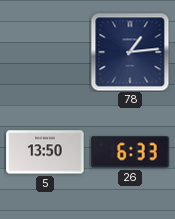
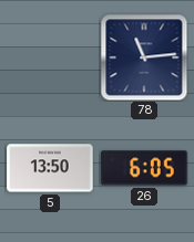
78: 1:14 -> 11:14 (144, 57)
26: 6:33 -> 6:05 (144, 168)
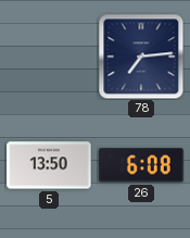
78: 11:14 -> 7:14 (141, 57)
26: 6:05 -> 6:08 (141, 165)
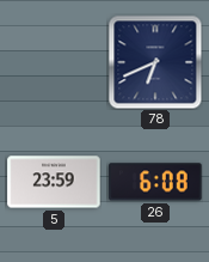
78: 7:14 -> 6:41 (155, 62)
5: 13:50 -> 23:59 (54, 182)
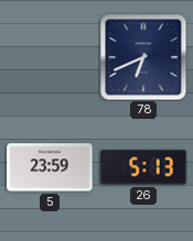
26: 6:08 -> 5:13 (143, 167)
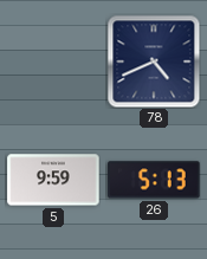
78: 6:41 -> 4:41 (154, 61)
5: 23:59 -> 9:59 (53, 180)
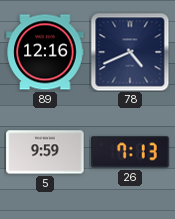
89: none -> 12:16 (45, 52)
26: 5:13 -> 7:13 (130, 152)
